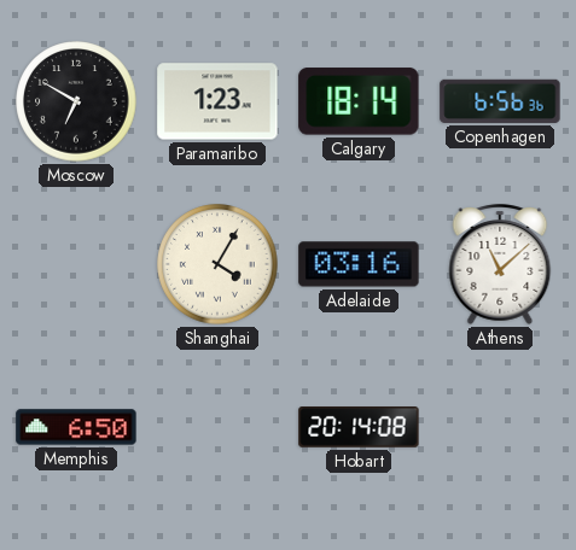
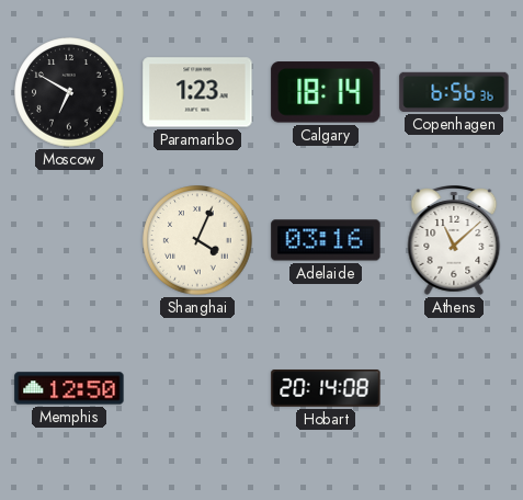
Shanghai: 4:05 -> 4:04 (197, 240)
Memphis: 6:50 -> 12:50 (69, 388)
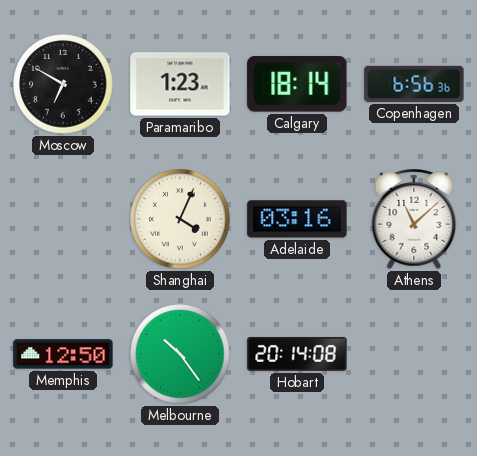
Melbourne: none -> 10:24 (180, 354)
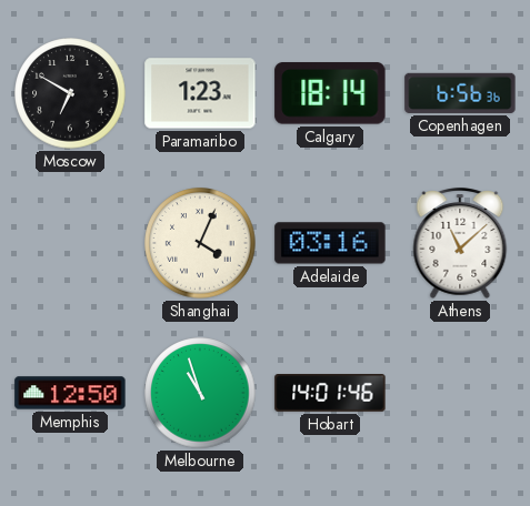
Melbourne: 10:24 -> 10:57 (200, 393)
Hobart: 20:14 -> 14:01 (330, 394)
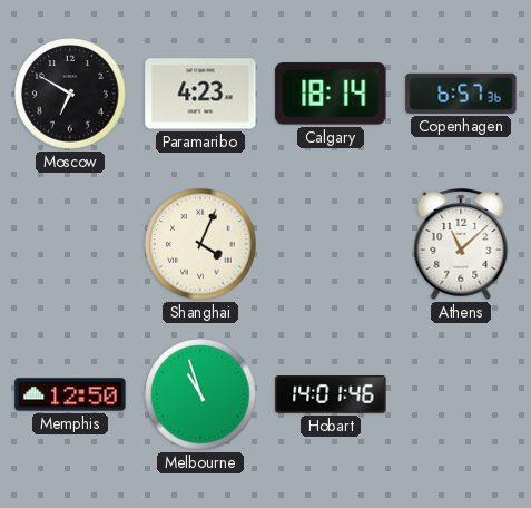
Paramaribo: 1:23 -> 4:23 (200, 94)
Copenhagen: 6:56 -> 6:57 (461, 94)
Adelaide: 03:16 -> none (330, 243)
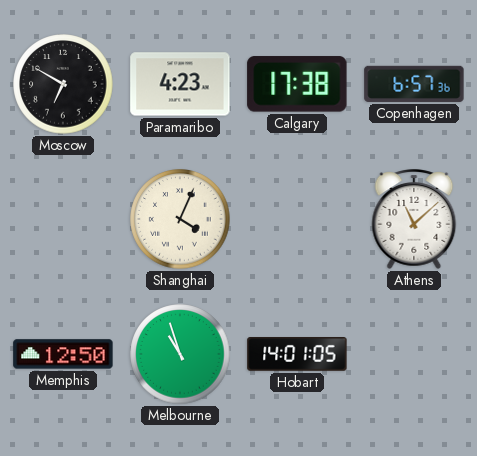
Calgary: 18:14 -> 17:38 (297, 84)
Hobart: 14:01:46 -> 14:01:05 (297, 355)
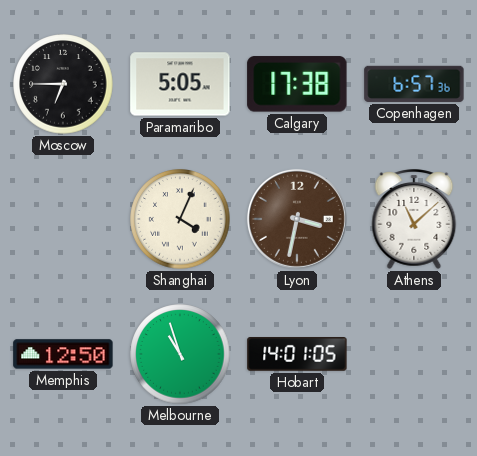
Moscow: 6:50 -> 6:45 (63, 84)
Paramaribo: 4:23 -> 5:05 (180, 84)
Lyon: none -> 3:32 (297, 219)
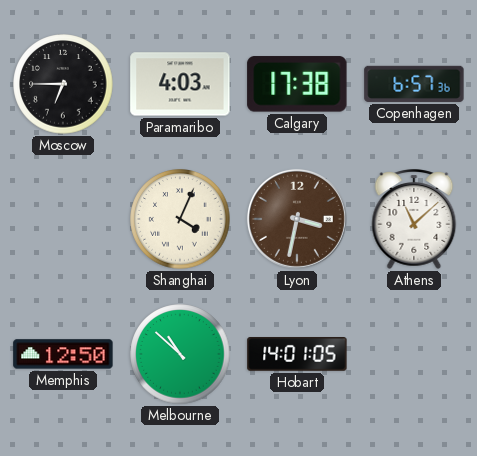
Paramaribo: 5:05 -> 4:03 (180, 84)
Melbourne: 10:57 -> 10:52 (180, 354)
